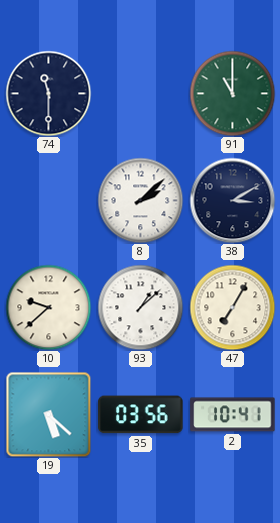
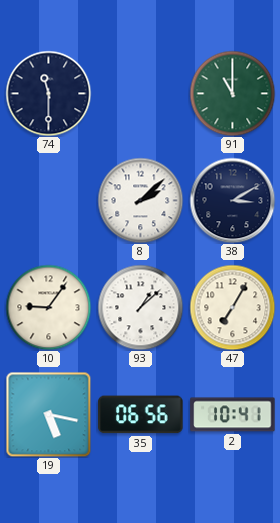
10: 9:38 -> 9:06 (48, 307)
19: 5:22 -> 5:17 (48, 414)
35: 03:56 -> 06:56 (141, 415)
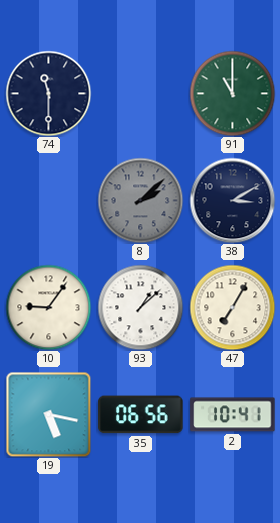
8 dial: white -> grey (140, 200)
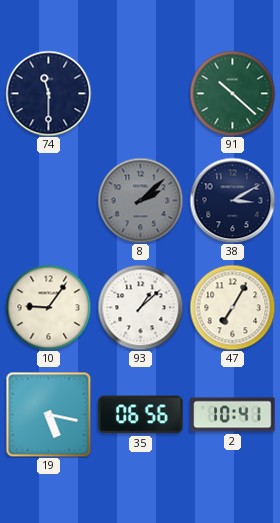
91: 11:00 -> 10:22 (232, 93)
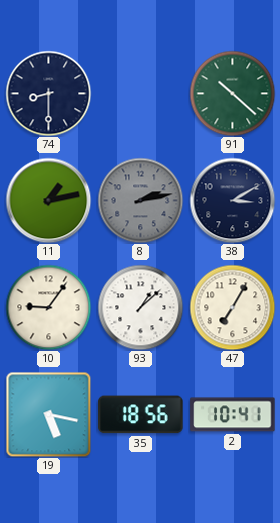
74: 11:30 -> 8:30 (48, 93)
11: none -> 1:13 (48, 200)
8: 2:08 -> 2:13 (140, 200)
35: 06:56 -> 18:56 (141, 415)
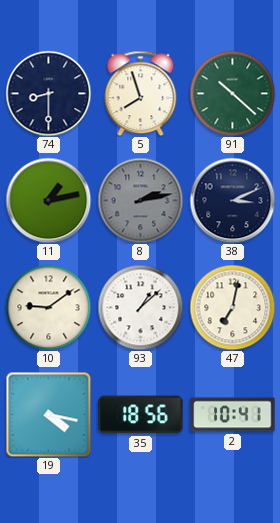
5: none -> 7:57 (141, 93)
38: 3:10 -> 3:11 (232, 200)
10: 9:06 -> 9:09 (48, 307)
47: 7:05 -> 7:02 (232, 307)
19: 5:17 -> 4:17 (48, 414)
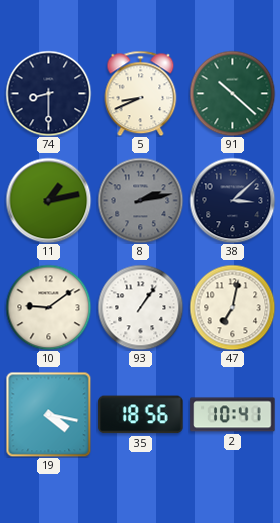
5: 7:57 -> 8:41 (141, 93)
38: 3:11 -> 3:08 (232, 200)
93: 1:08 -> 1:06 (140, 307)
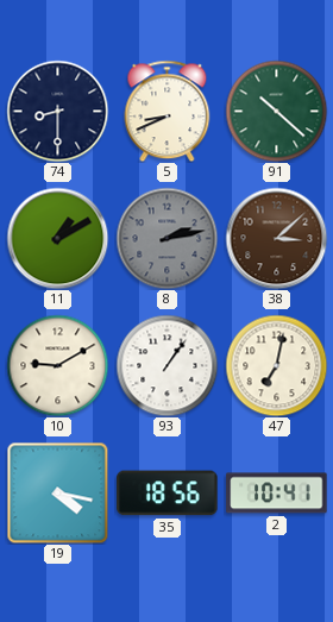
11: 1:13 -> 1:10 (57, 238)
38 dial: navy -> brown (276, 238)
10: 9:09 -> 9:10 (57, 365)
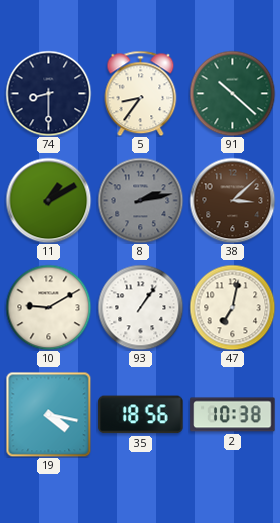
5: 8:41 -> 8:36 (141, 93)
2: 10:41 -> 10:38 (233, 415)
